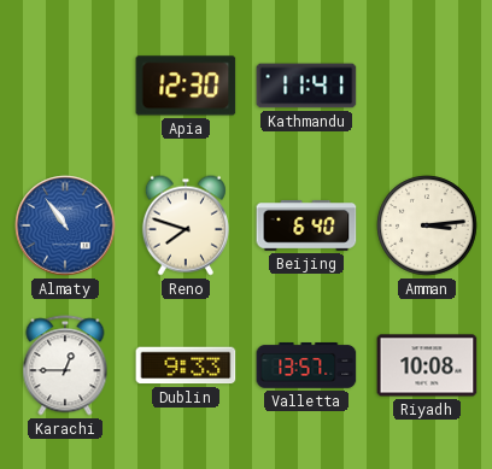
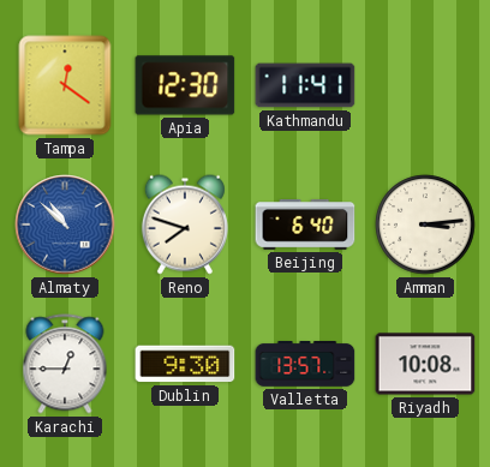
Tampa: none -> 12:21 (65, 85)
Almaty: 10:54 -> 10:52 (65, 224)
Dublin: 9:33 -> 9:30 (185, 364)
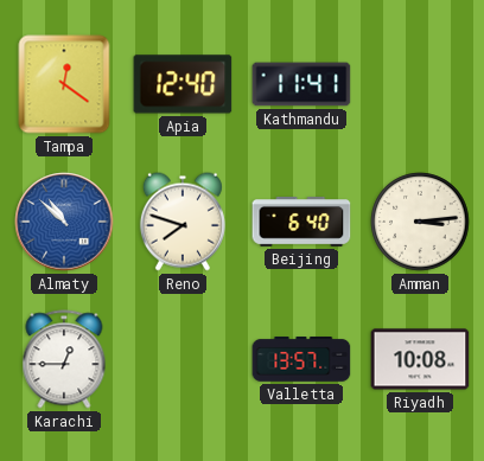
Apia: 12:30 -> 12:40 (183, 84)
Dublin: 9:30 -> none (185, 364)
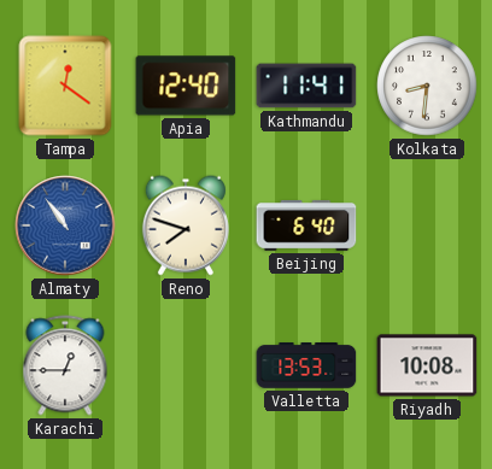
Kolkata: none -> 8:31 (427, 86)
Almaty: 10:52 -> 10:54 (65, 225)
Amman: 3:14 -> none (420, 222)
Valletta: 13:57 -> 13:53 (306, 367)
